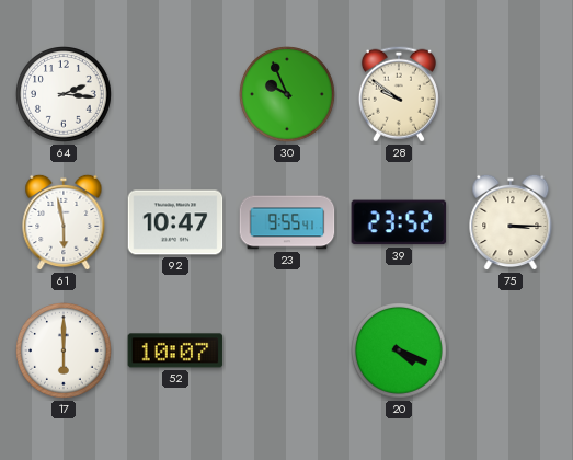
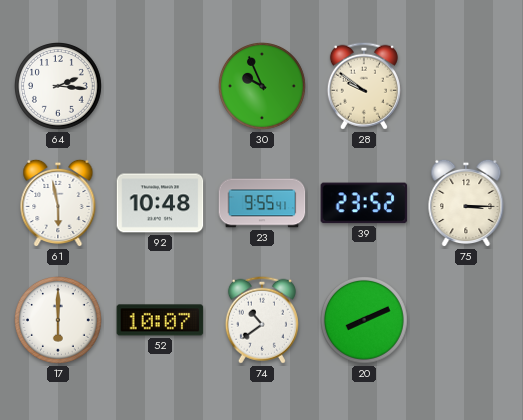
92: 10:47 -> 10:48 (160, 203)
74: none -> 10:39 (262, 320)
20: 4:19 -> 8:11 (365, 321)
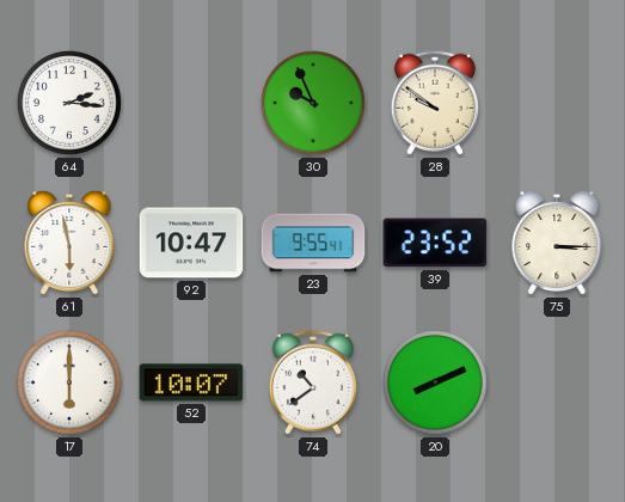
92: 10:48 -> 10:47 (191, 243)
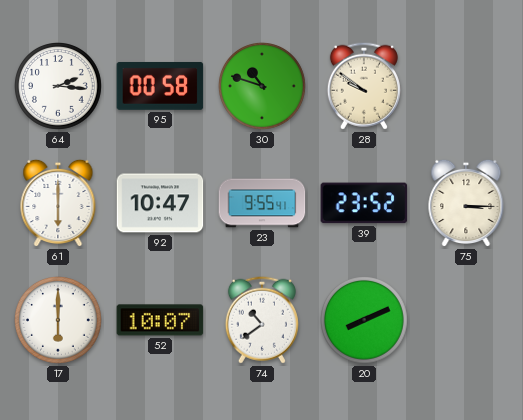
95: none -> 00:58 (160, 86)
30: 9:56 -> 10:48 (263, 87)
61: 5:58 -> 6:00 (58, 203)
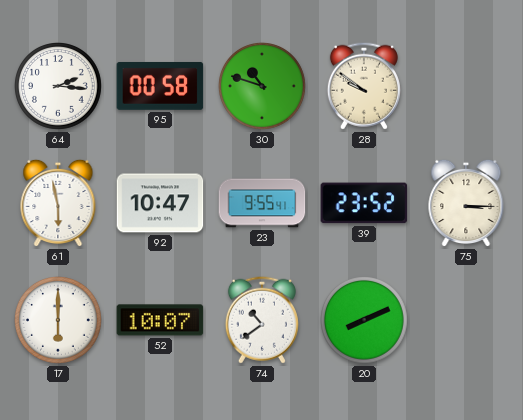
61: 6:00 -> 5:58 (58, 203)
